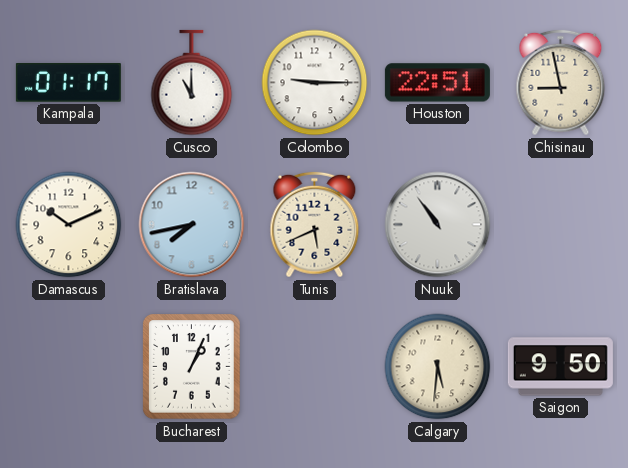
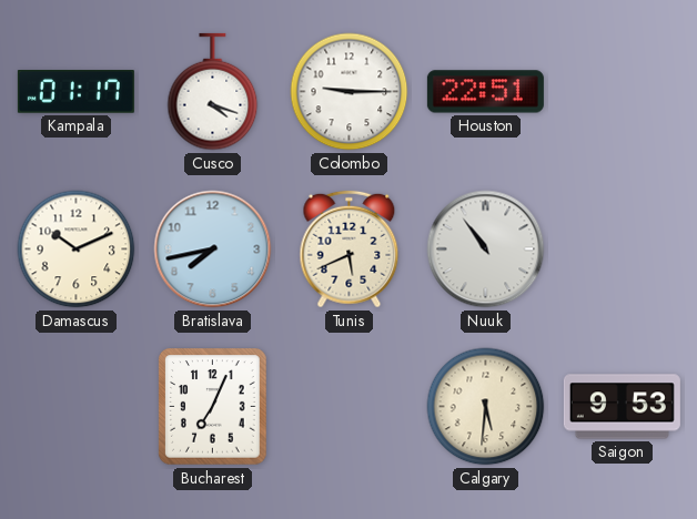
Cusco: 11:00 -> 4:18 (213, 92)
Chisinau: 8:58 -> none (561, 83)
Bucharest: 1:04 -> 7:04 (213, 407)
Saigon: 9:50 -> 9:53 (622, 407)
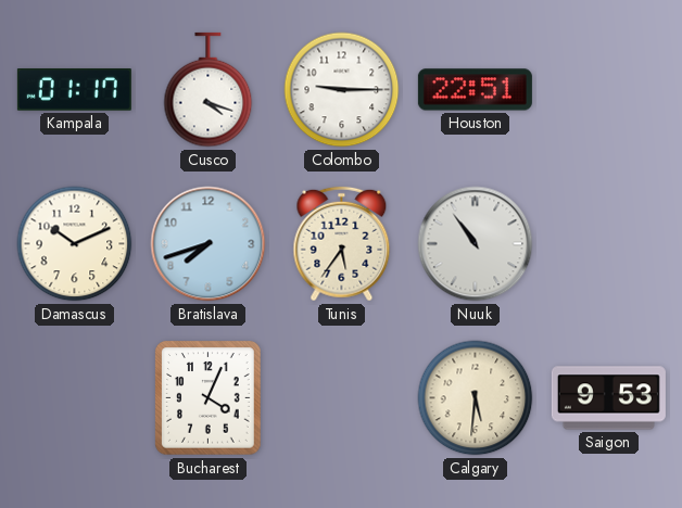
Bratislava: 7:43 -> 7:42 (209, 244)
Tunis: 5:41 -> 5:36 (342, 244)
Bucharest: 7:04 -> 4:04 (209, 398)
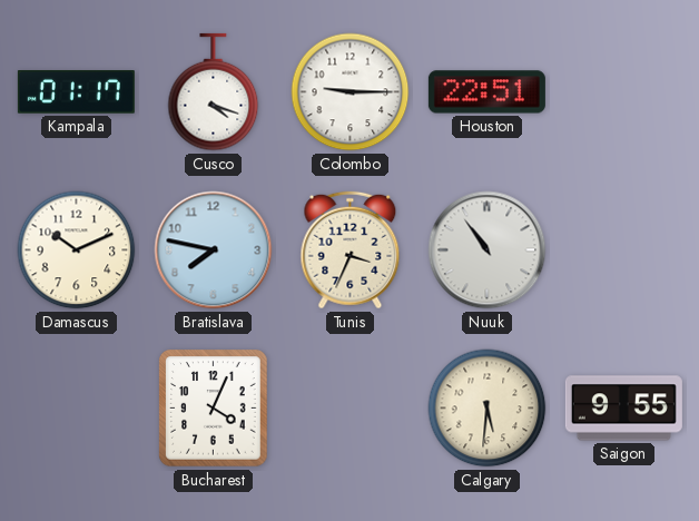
Bratislava: 7:42 -> 7:47 (214, 250)
Tunis: 5:36 -> 3:34 (351, 250)
Saigon: 9:53 -> 9:55 (623, 409)
